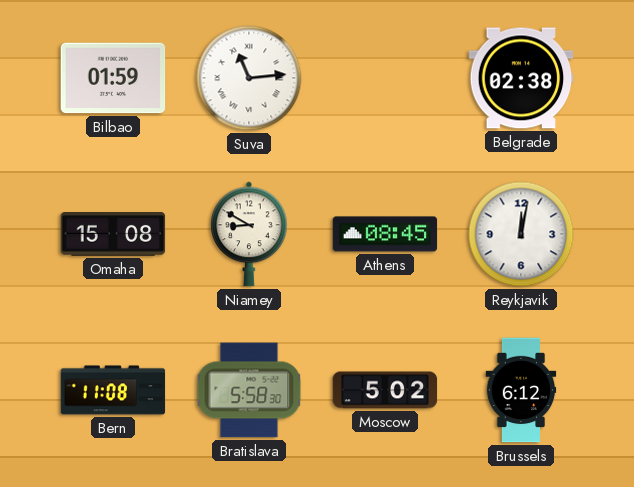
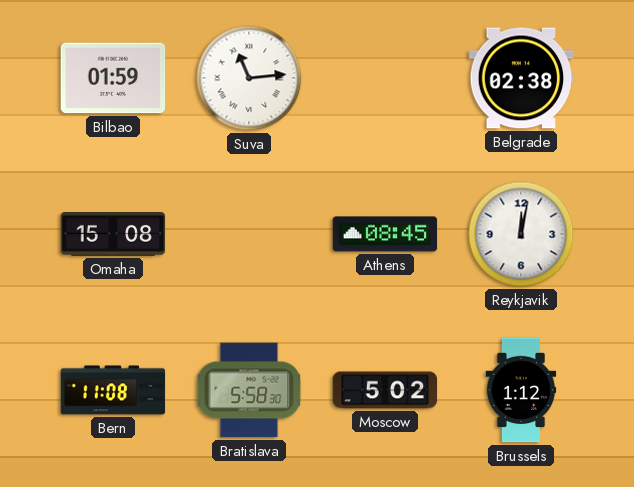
Niamey: 8:50 -> none (249, 234)
Brussels: 6:12 -> 1:12 (521, 390)
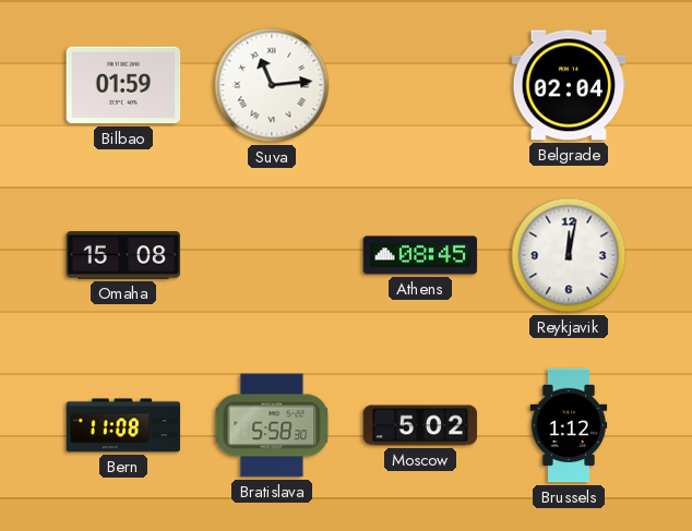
Belgrade: 02:38 -> 02:04 (569, 85)
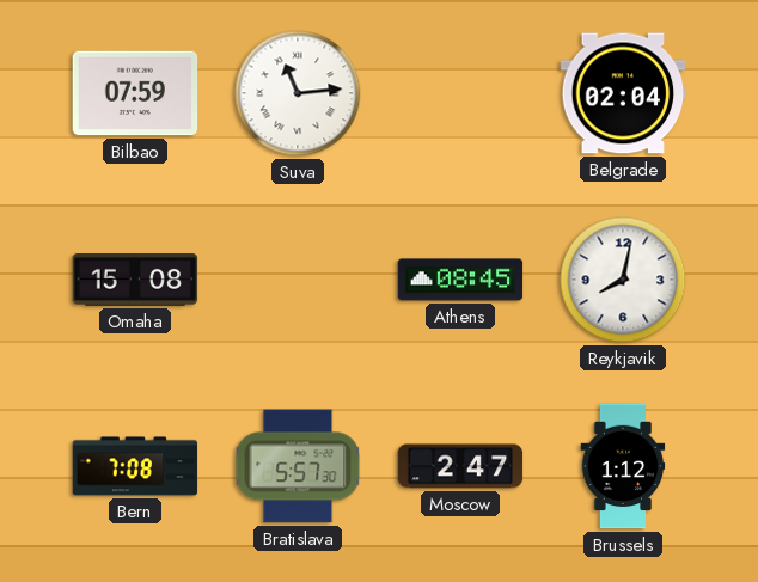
Bilbao: 01:59 -> 07:59 (135, 93)
Reykjavik: 12:02 -> 8:02 (623, 280)
Bern: 11:08 -> 7:08 (135, 466)
Bratislava: 5:58 -> 5:57 (298, 466)
Moscow: 5:02 -> 2:47 (460, 466)
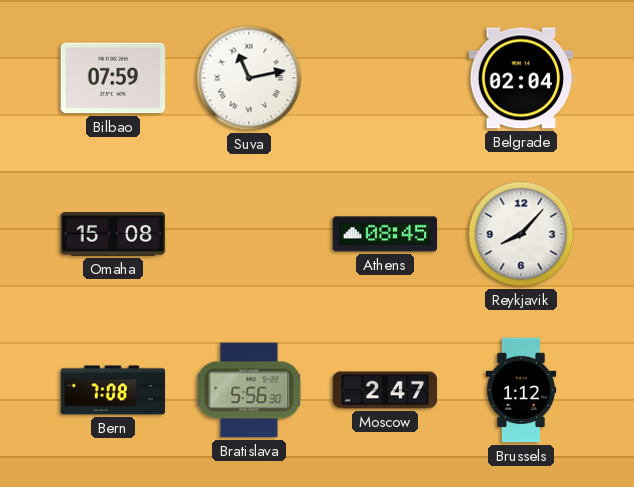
Suva: 11:14 -> 11:13 (249, 78)
Reykjavik: 8:02 -> 8:07 (521, 234)
Bratislava: 5:57 -> 5:56 (249, 390)
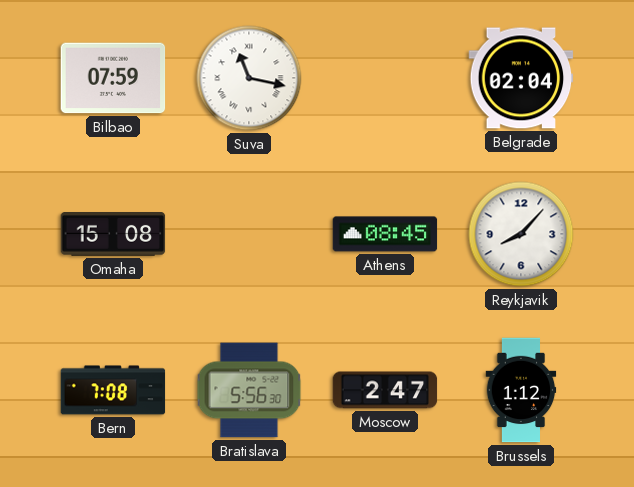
Suva: 11:13 -> 11:17 (249, 78)
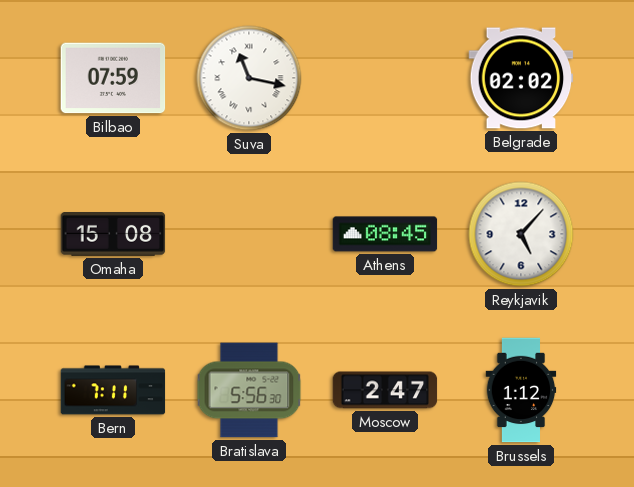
Belgrade: 02:04 -> 02:02 (521, 78)
Reykjavik: 8:07 -> 5:07 (521, 234)
Bern: 7:08 -> 7:11 (113, 390)
